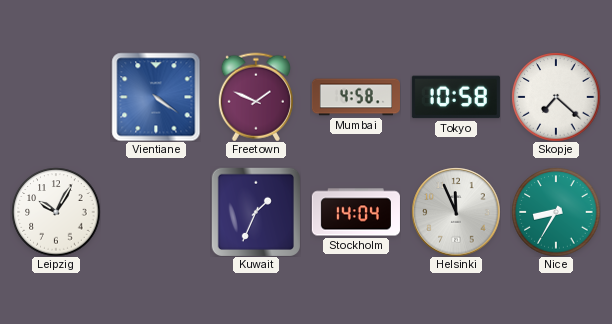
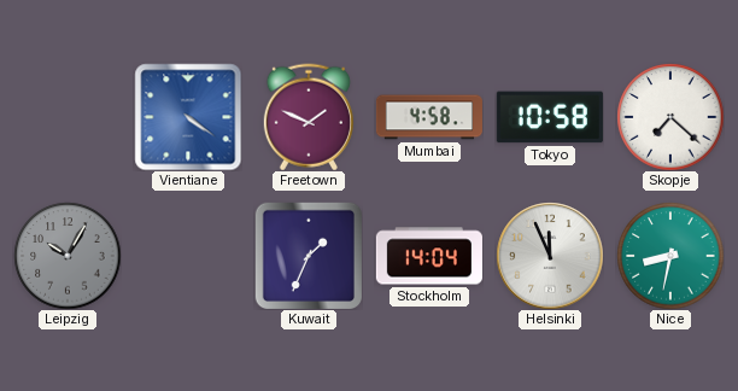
Leipzig dial: white -> grey (68, 256)
Nice: 8:35 -> 8:32 (670, 256)
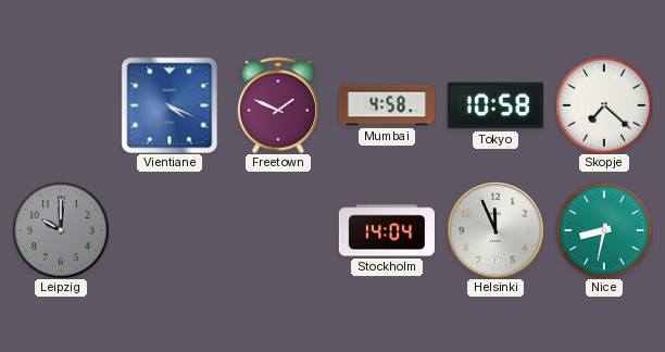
Vientiane: 4:21 -> 4:19 (170, 105)
Leipzig: 10:05 -> 10:00 (61, 230)
Kuwait: 1:34 -> none (307, 255)
